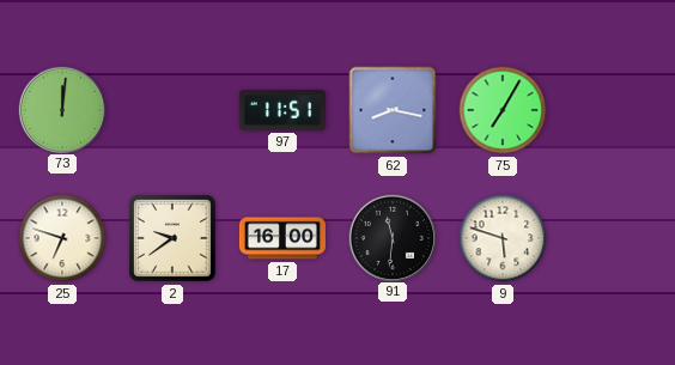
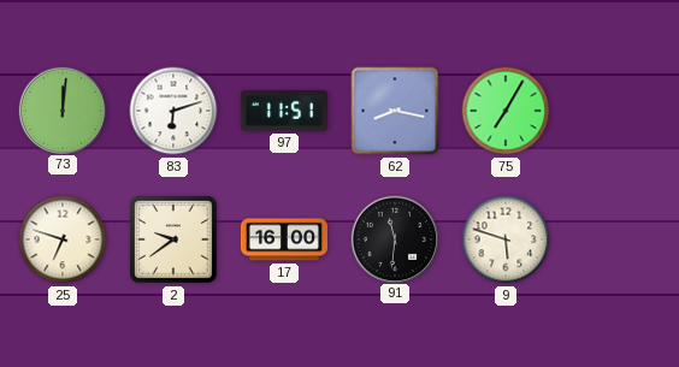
83: none -> 6:12 (173, 111)
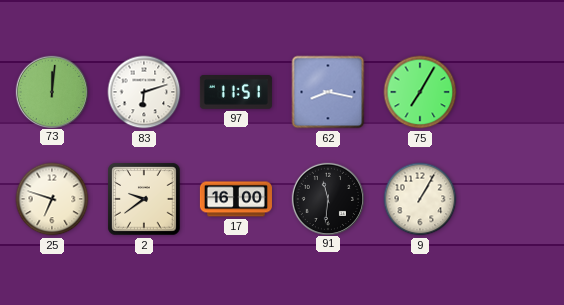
9: 5:48 -> 1:05 (420, 199)
